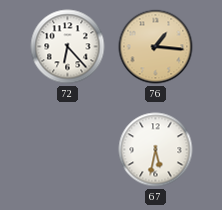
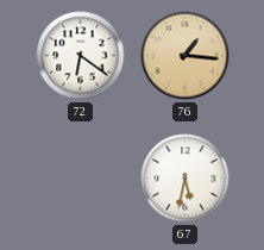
72: 6:23 -> 6:21 (81, 56)
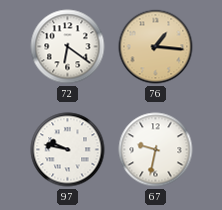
97: none -> 9:47 (68, 150)
67: 5:32 -> 9:32 (156, 150)
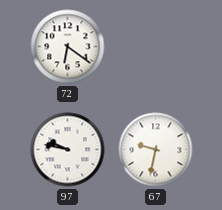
76: 1:16 -> none (156, 47)
